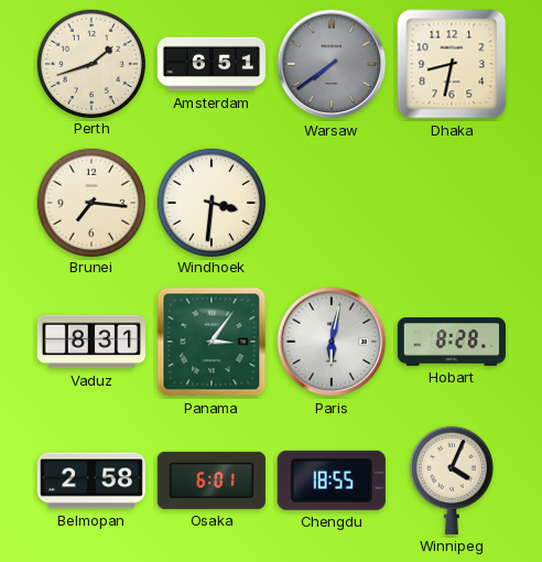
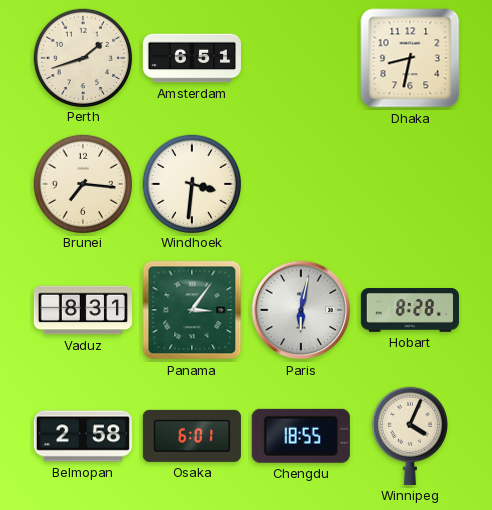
Warsaw: 7:39 -> none (332, 64)
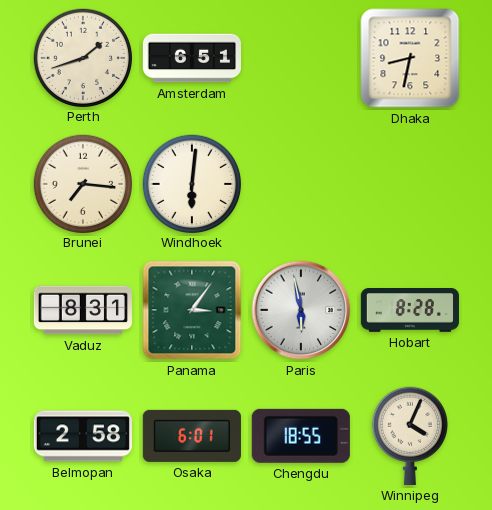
Windhoek: 3:31 -> 6:01 (191, 183)
Paris: 6:02 -> 5:58 (301, 310)
